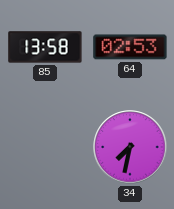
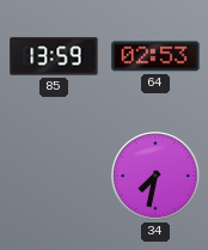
85: 13:58 -> 13:59 (54, 56)
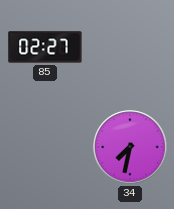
85: 13:59 -> 02:27 (45, 47)
64: 02:53 -> none (155, 56)
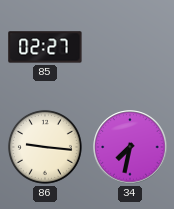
86: none -> 9:16 (45, 147)
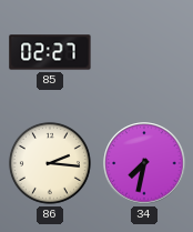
86: 9:16 -> 2:16 (50, 163)
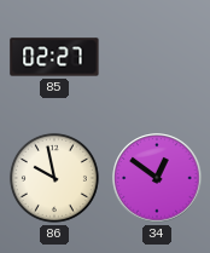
86: 2:16 -> 9:58 (54, 178)
34: 7:32 -> 12:51 (157, 178)
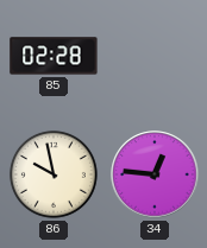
85: 02:27 -> 02:28 (54, 56)
34: 12:51 -> 12:46 (155, 174)
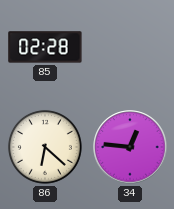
86: 9:58 -> 6:22 (45, 147)
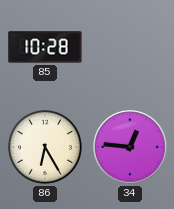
85: 02:28 -> 10:28 (45, 47)
86: 6:22 -> 6:25 (45, 147)
